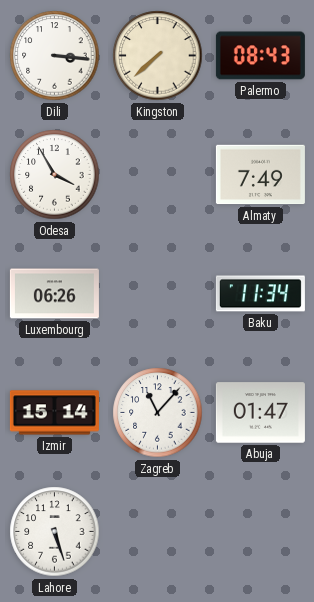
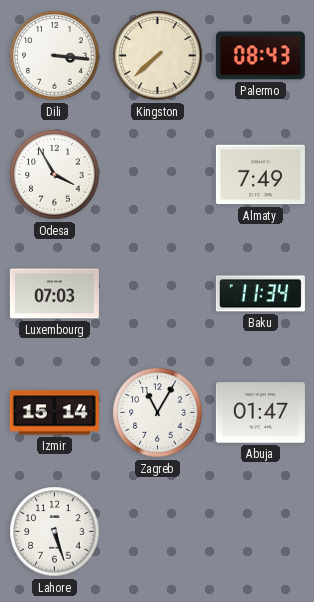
Luxembourg: 06:26 -> 07:03 (54, 294)
Zagreb: 11:07 -> 11:05 (158, 413)
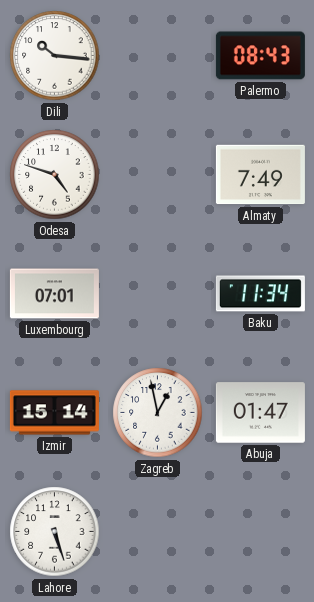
Dili: 3:16 -> 10:16 (55, 56)
Kingston: 7:38 -> none (158, 56)
Odesa: 3:55 -> 4:48 (55, 175)
Luxembourg: 07:03 -> 07:01 (54, 294)
Zagreb: 11:05 -> 12:58 (158, 413)
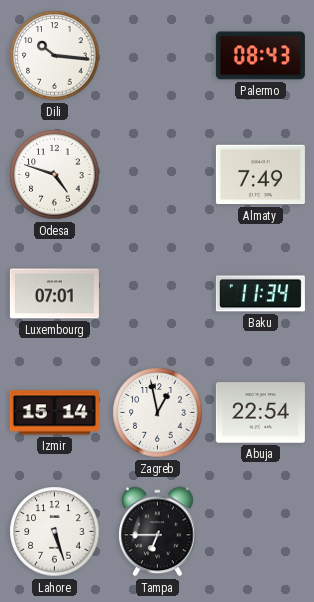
Abuja: 01:47 -> 22:54 (260, 413)
Tampa: none -> 6:45 (158, 532)
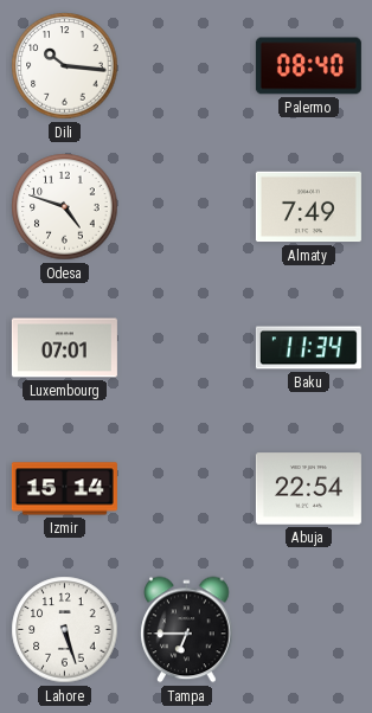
Palermo: 08:43 -> 08:40 (308, 66)
Zagreb: 12:58 -> none (158, 413)
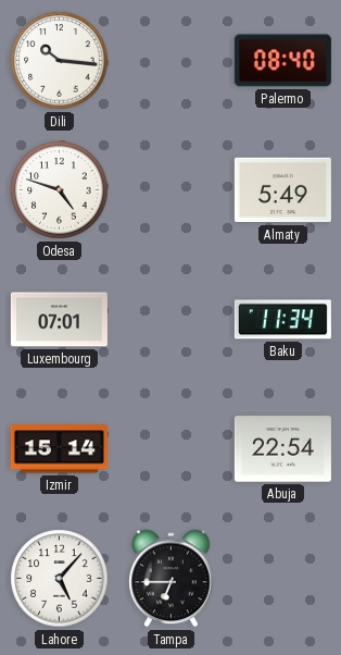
Almaty: 7:49 -> 5:49 (282, 190)
Lahore: 5:27 -> 5:07 (60, 579)
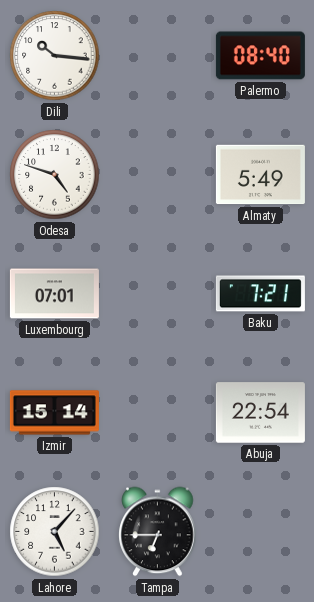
Baku: 11:34 -> 7:21 (260, 294)
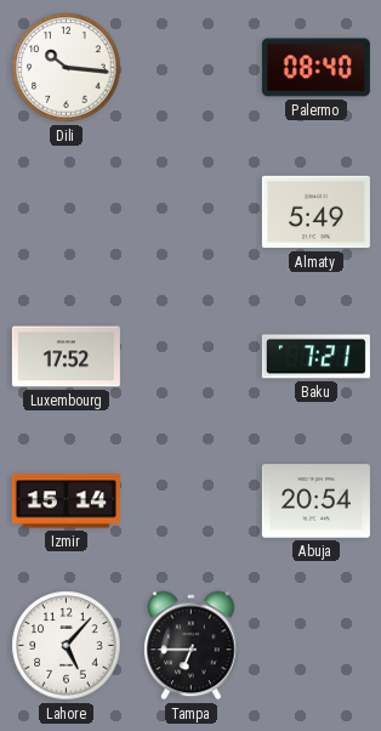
Odesa: 4:48 -> none (55, 175)
Luxembourg: 07:01 -> 17:52 (66, 357)
Abuja: 22:54 -> 20:54 (315, 501)
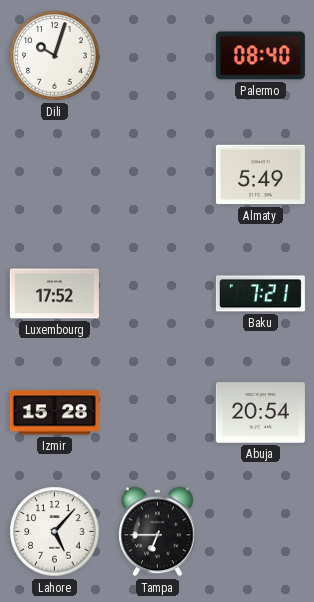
Dili: 10:16 -> 10:03 (55, 56)
Izmir: 15:14 -> 15:28 (54, 413)
